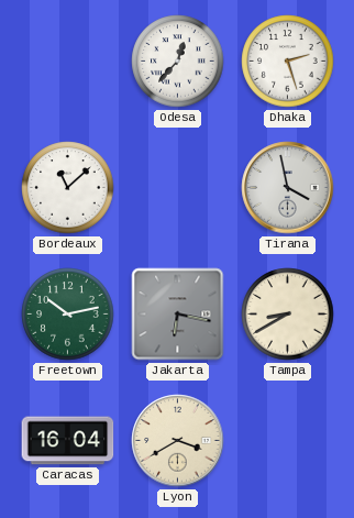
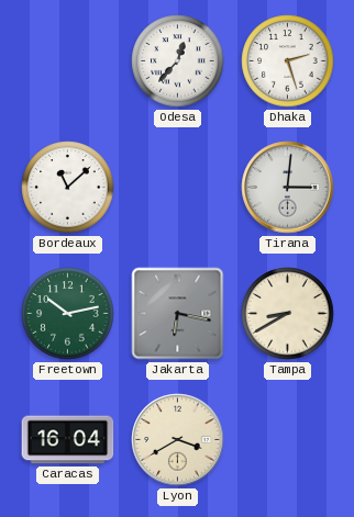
Tirana: 3:58 -> 3:01 (288, 188)
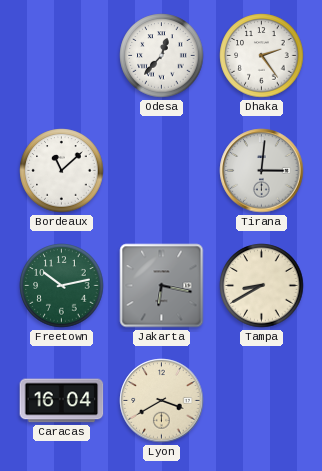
Dhaka: 2:27 -> 2:24 (262, 56)
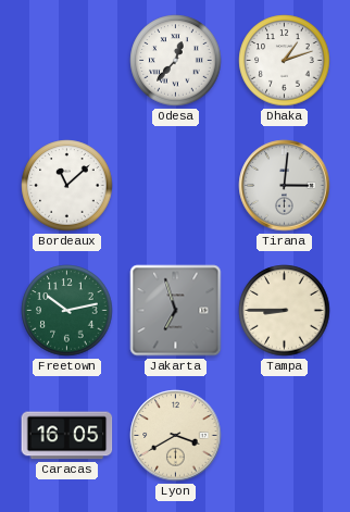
Dhaka: 2:24 -> 1:12 (285, 61)
Jakarta: 6:17 -> 6:57 (176, 311)
Tampa: 8:40 -> 8:45 (285, 311)
Caracas: 16:04 -> 16:05 (67, 436)
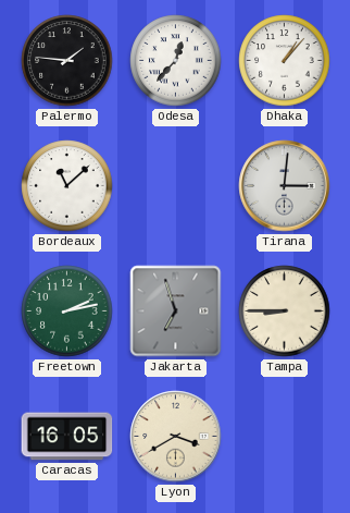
Palermo: none -> 1:46 (67, 61)
Dhaka: 1:12 -> 1:07 (285, 61)
Freetown: 10:13 -> 2:13 (67, 312)
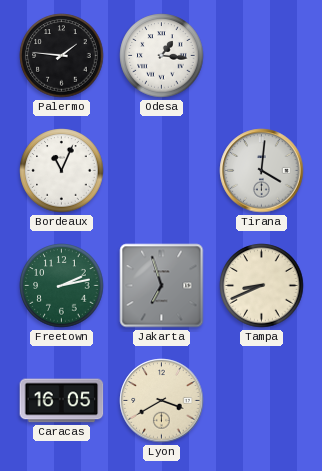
Odesa: 12:37 -> 1:16 (162, 56)
Dhaka: 1:07 -> none (285, 61)
Bordeaux: 11:08 -> 11:04 (62, 171)
Tirana: 3:01 -> 4:01 (262, 171)
Tampa: 8:45 -> 8:41 (262, 286)
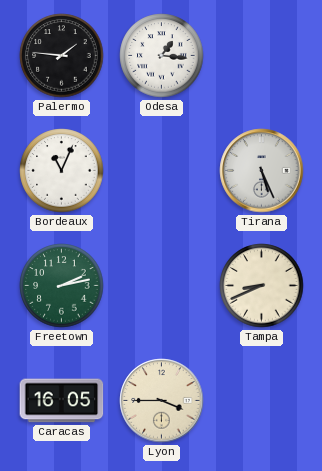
Tirana: 4:01 -> 5:26 (262, 171)
Jakarta: 6:57 -> none (162, 286)
Lyon: 3:40 -> 3:45 (162, 401)
